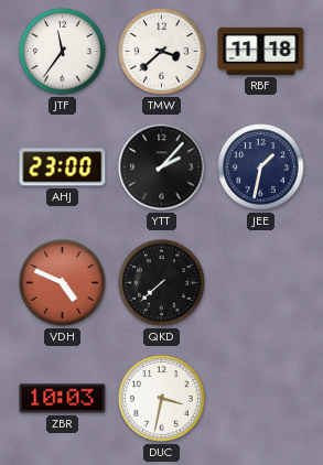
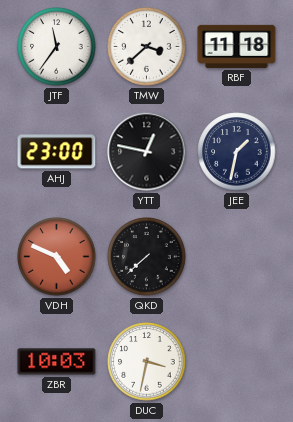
YTT: 2:07 -> 12:47 (147, 152)
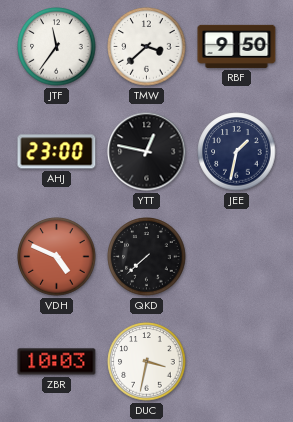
RBF: 11:18 -> 9:50 (237, 46)
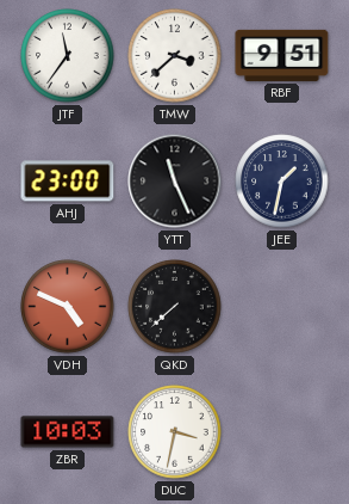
RBF: 9:50 -> 9:51 (282, 55)
YTT: 12:47 -> 11:26 (175, 182)
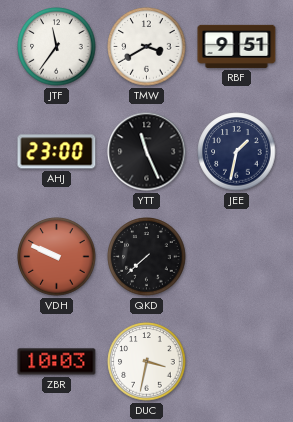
TMW: 3:38 -> 3:40 (147, 47)
VDH: 4:49 -> 9:49 (57, 257)
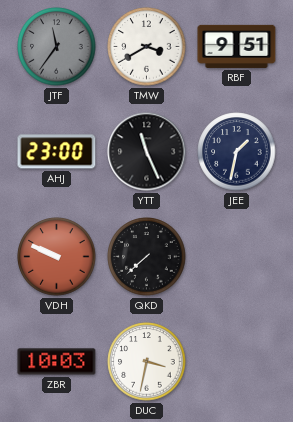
JTF dial: white -> grey (57, 47)
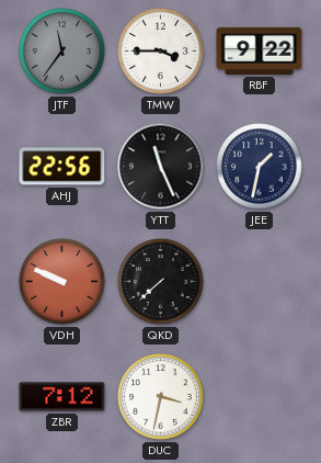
TMW: 3:40 -> 3:45 (161, 52)
RBF: 9:51 -> 9:22 (260, 50)
AHJ: 23:00 -> 22:56 (62, 167)
ZBR: 10:03 -> 7:12 (62, 397)
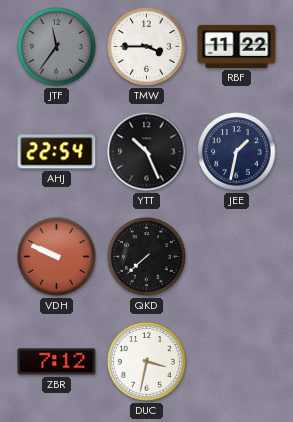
RBF: 9:22 -> 11:22 (237, 46)
AHJ: 22:56 -> 22:54 (57, 152)
YTT: 11:26 -> 10:26 (147, 152)
